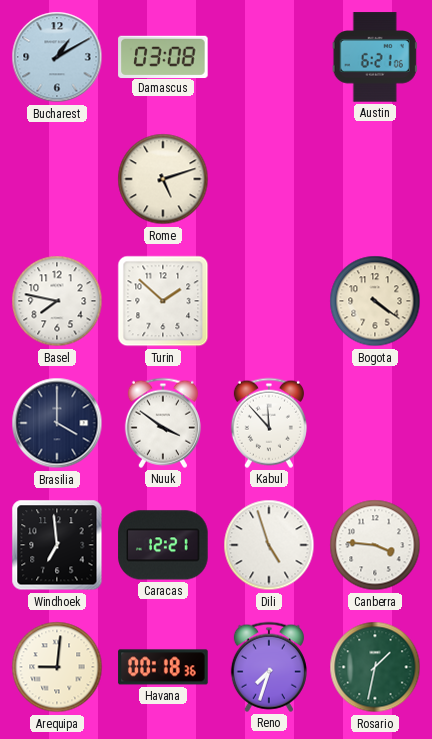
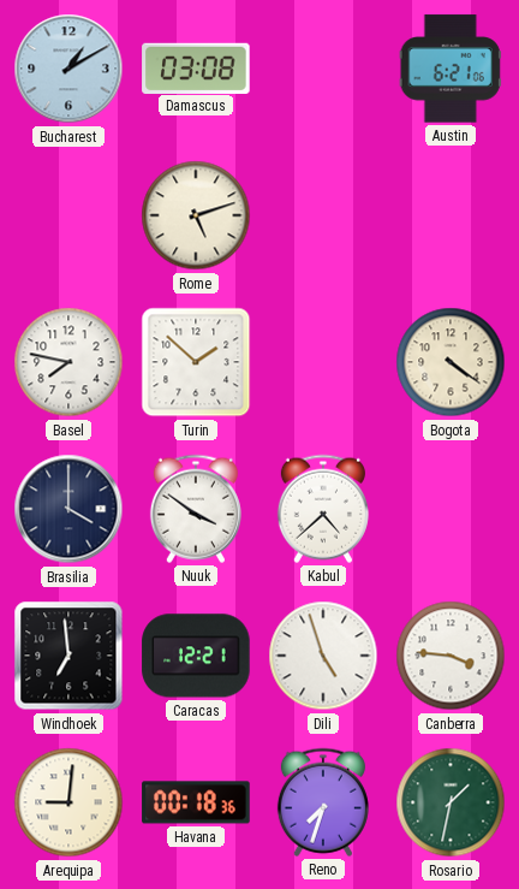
Kabul: 11:53 -> 4:38 (323, 509)
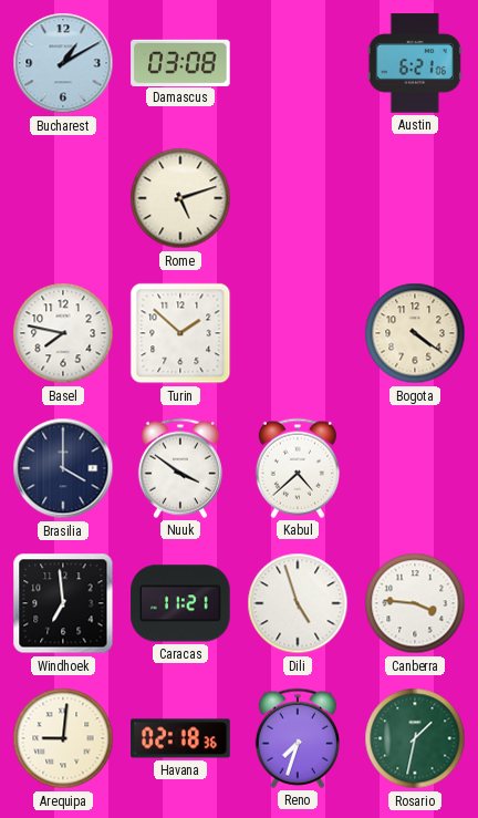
Caracas: 12:21 -> 11:21 (180, 603)
Havana: 00:18 -> 02:18 (180, 738)
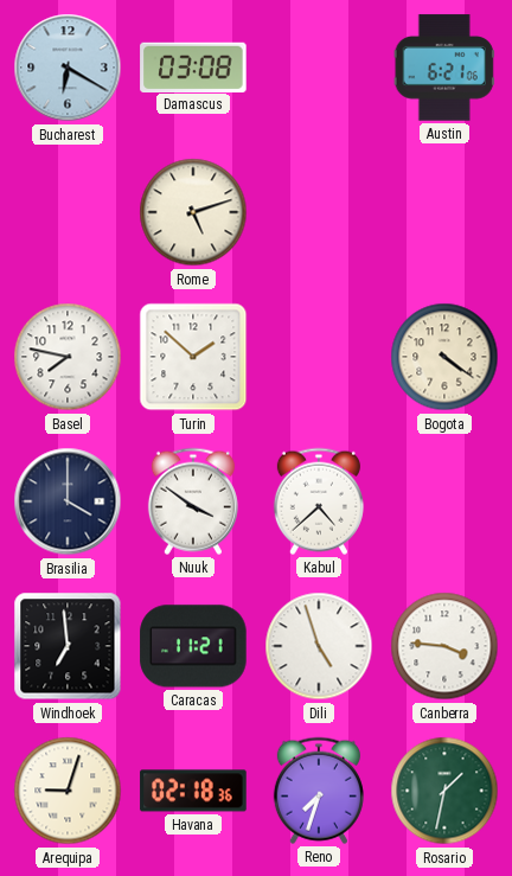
Bucharest: 1:10 -> 6:20 (68, 68)
Arequipa: 9:01 -> 9:03 (68, 791)
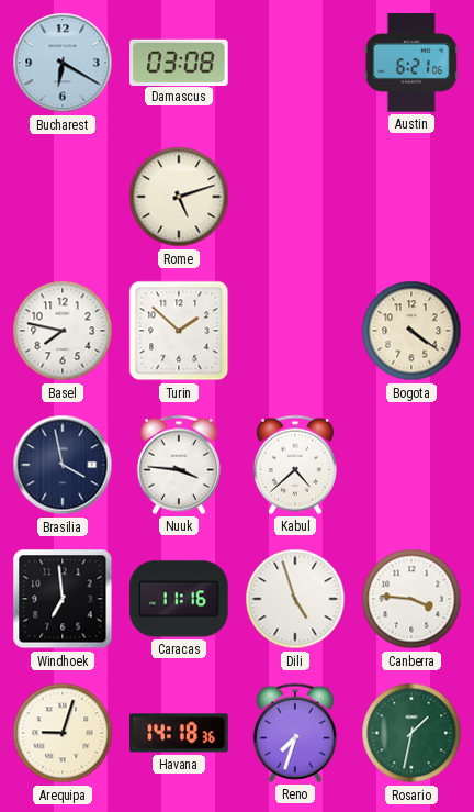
Brasilia: 4:00 -> 3:58 (63, 465)
Nuuk: 3:51 -> 3:46 (179, 465)
Caracas: 11:21 -> 11:16 (179, 599)
Havana: 02:18 -> 14:18 (179, 733)
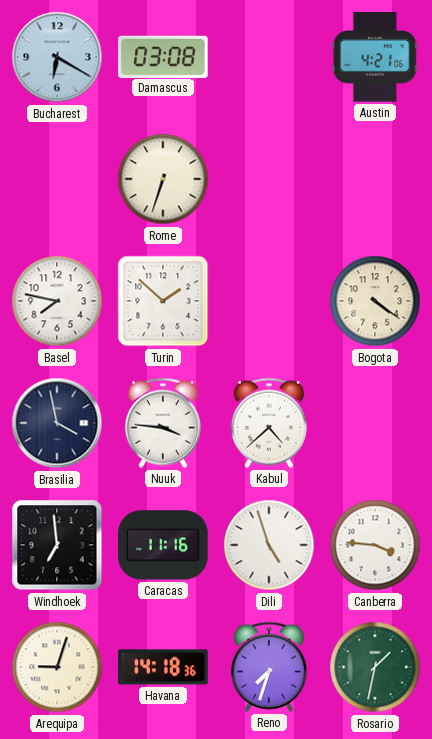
Austin: 6:21 -> 4:21 (375, 57)
Rome: 5:12 -> 6:33 (163, 179)
